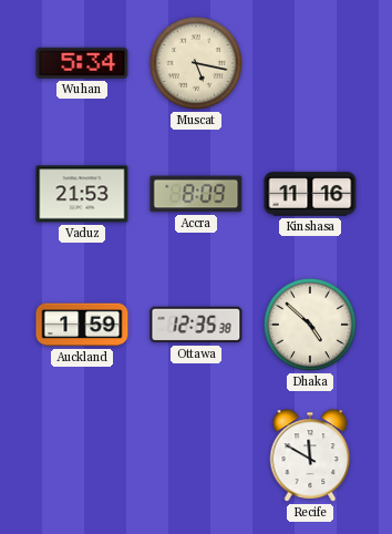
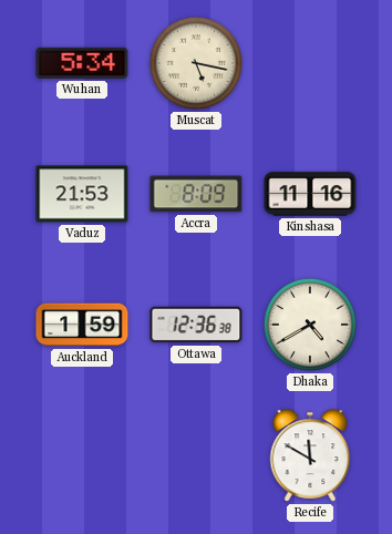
Ottawa: 12:35 -> 12:36 (196, 325)
Dhaka: 4:52 -> 4:40 (310, 325)
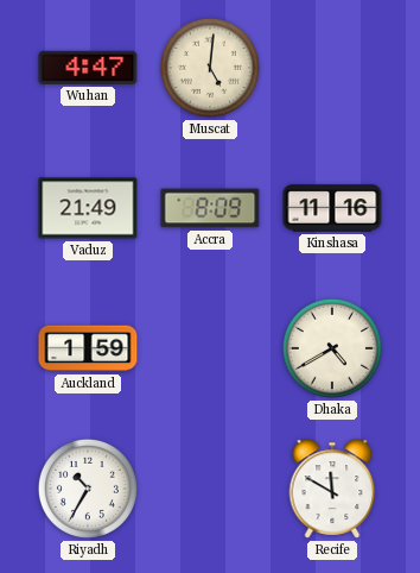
Wuhan: 5:34 -> 4:47 (88, 68)
Muscat: 5:17 -> 5:01 (210, 68)
Vaduz: 21:53 -> 21:49 (88, 208)
Ottawa: 12:36 -> none (196, 325)
Riyadh: none -> 10:35 (88, 489)
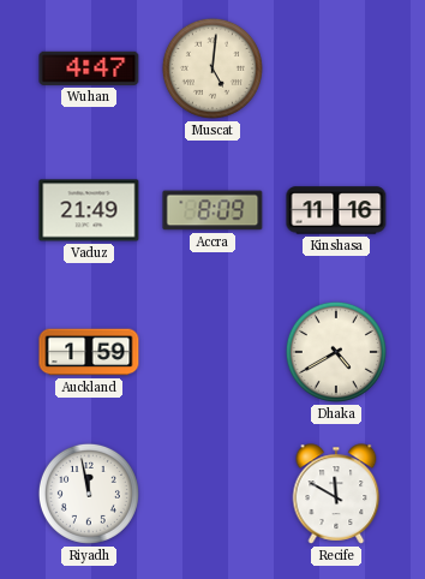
Riyadh: 10:35 -> 11:58 (89, 494)
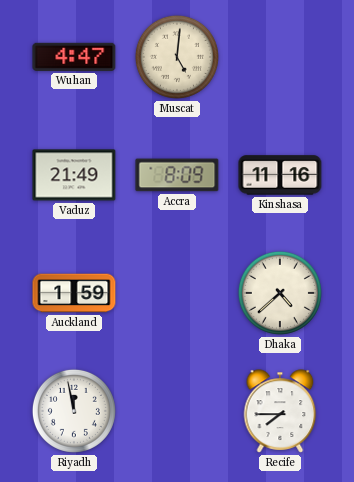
Dhaka: 4:40 -> 4:38 (280, 293)
Recife: 11:50 -> 7:45 (280, 411)
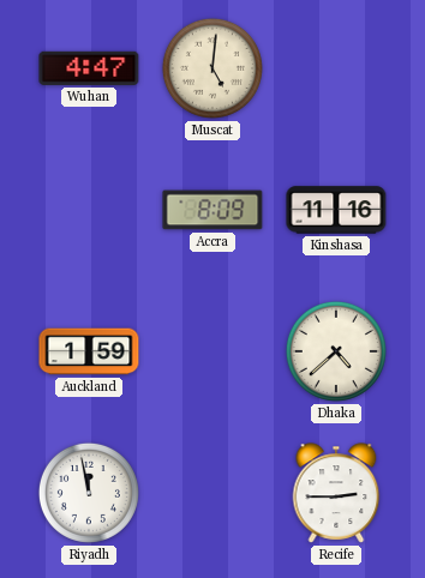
Vaduz: 21:49 -> none (74, 175)
Recife: 7:45 -> 2:45 (336, 493)
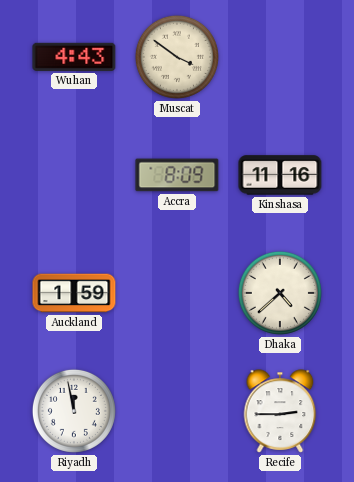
Wuhan: 4:47 -> 4:43 (74, 57)
Muscat: 5:01 -> 3:51 (177, 57)
